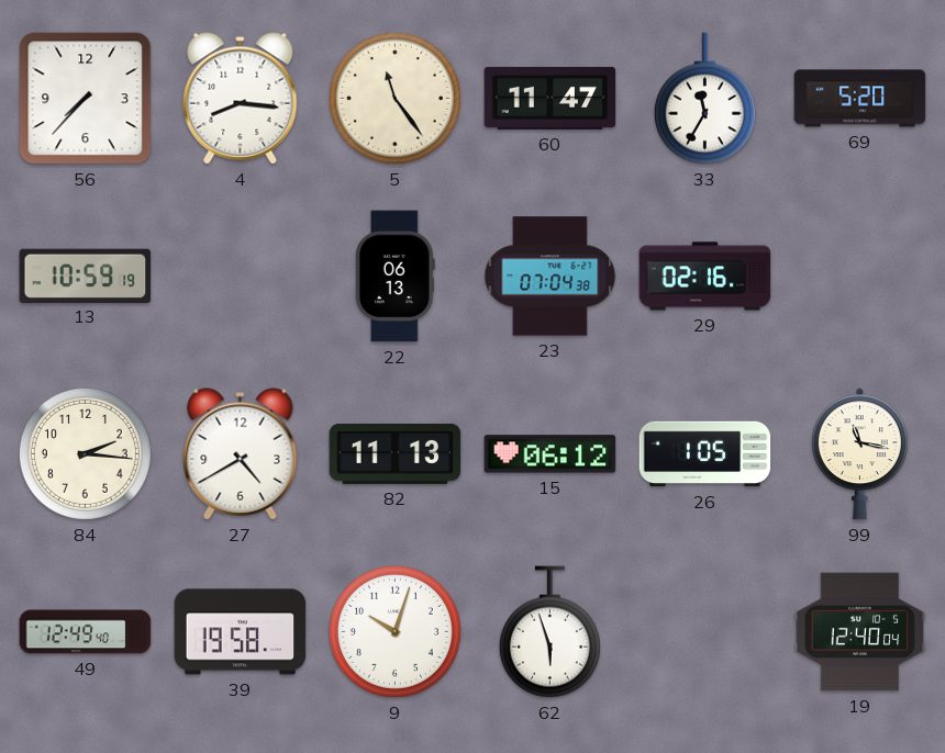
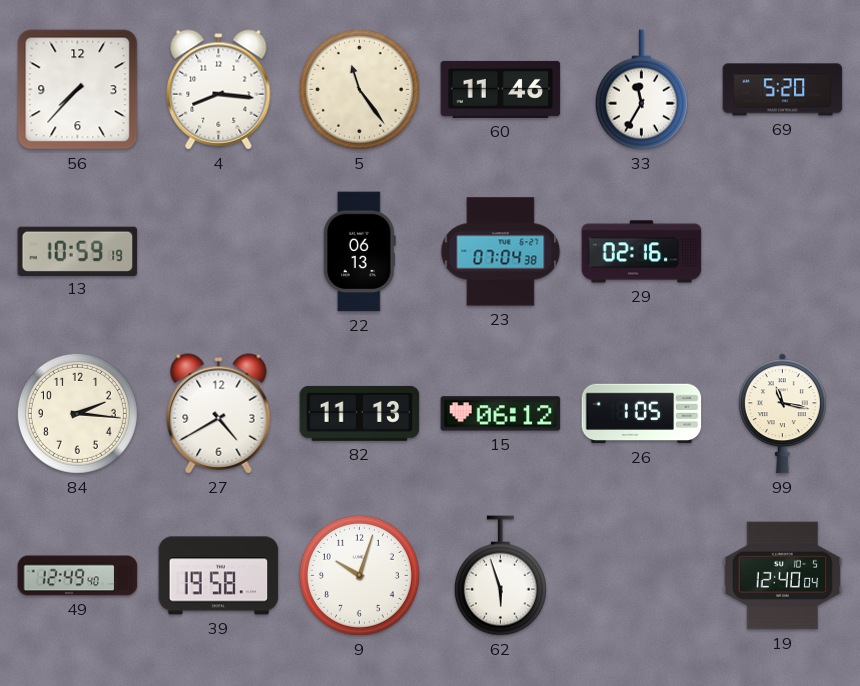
60: 11:47 -> 11:46 (501, 89)
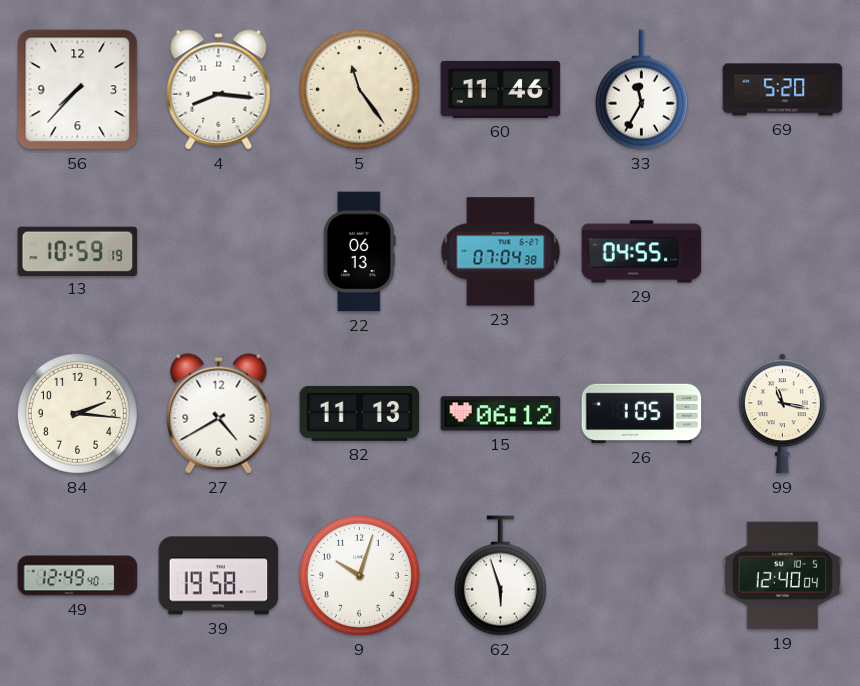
29: 02:16 -> 04:55 (642, 252)
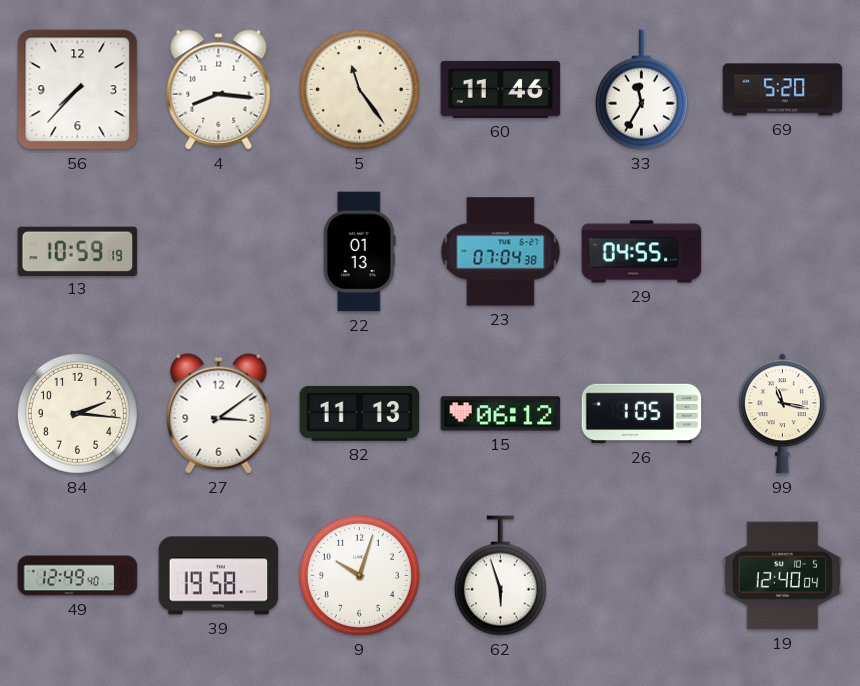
22: 06:13 -> 01:13 (360, 252)
27: 4:40 -> 3:09 (219, 414)
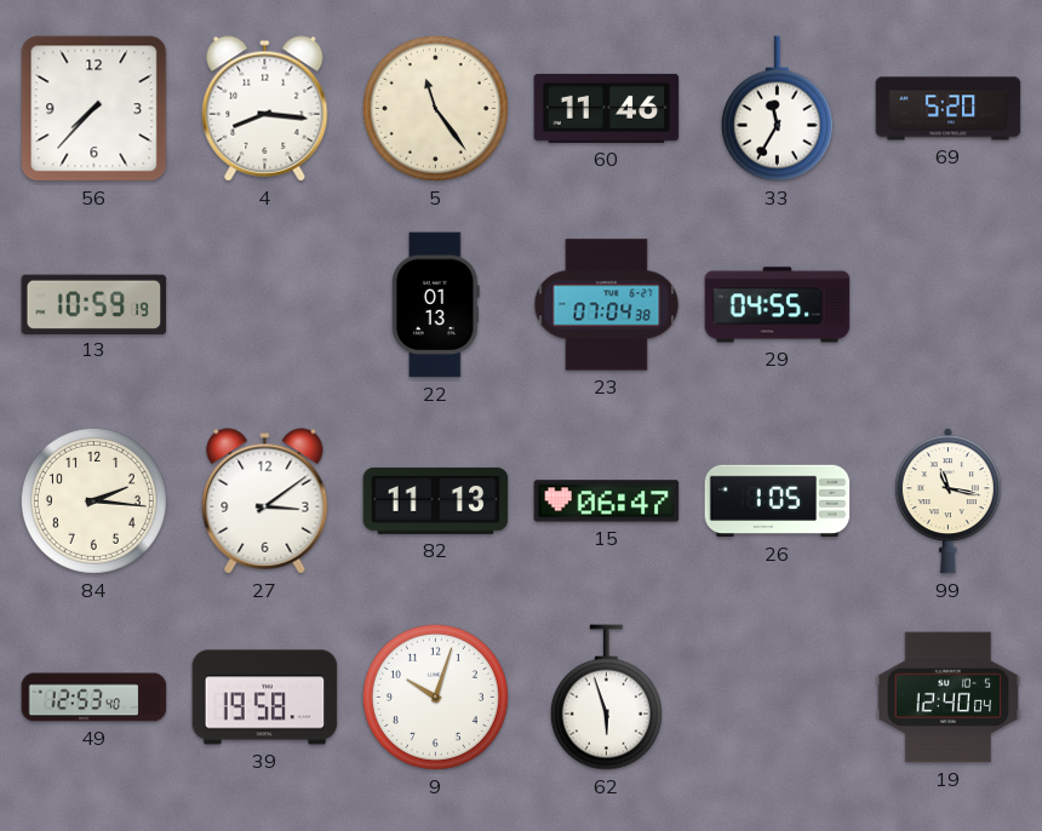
15: 06:12 -> 06:47 (607, 502)
49: 12:49 -> 12:53 (95, 698)
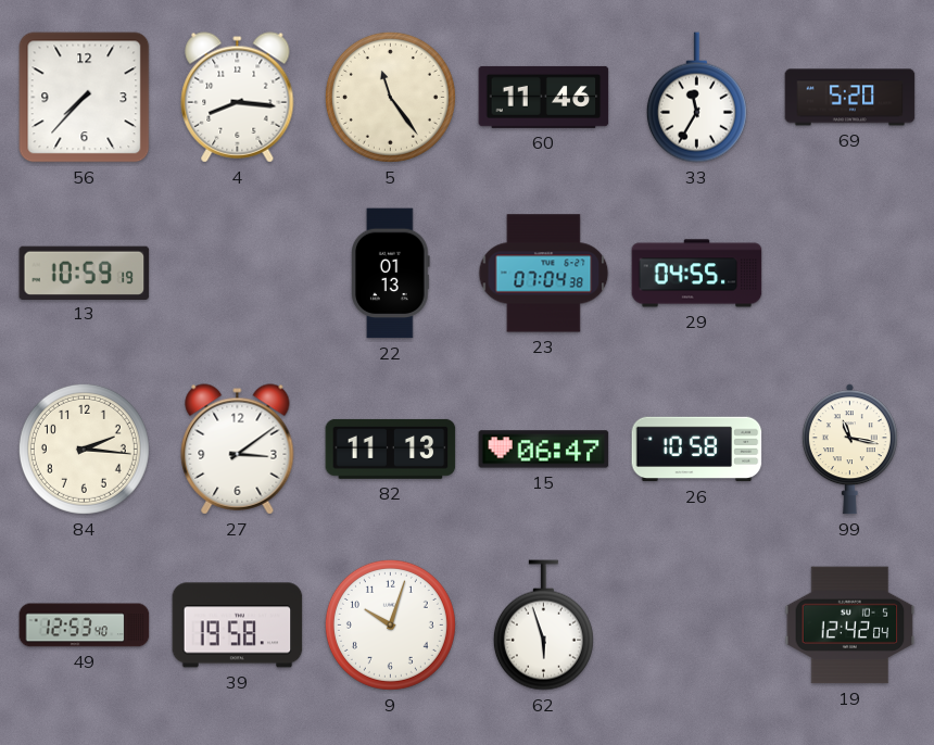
26: 1:05 -> 10:58 (697, 450)
19: 12:40 -> 12:42 (850, 626)
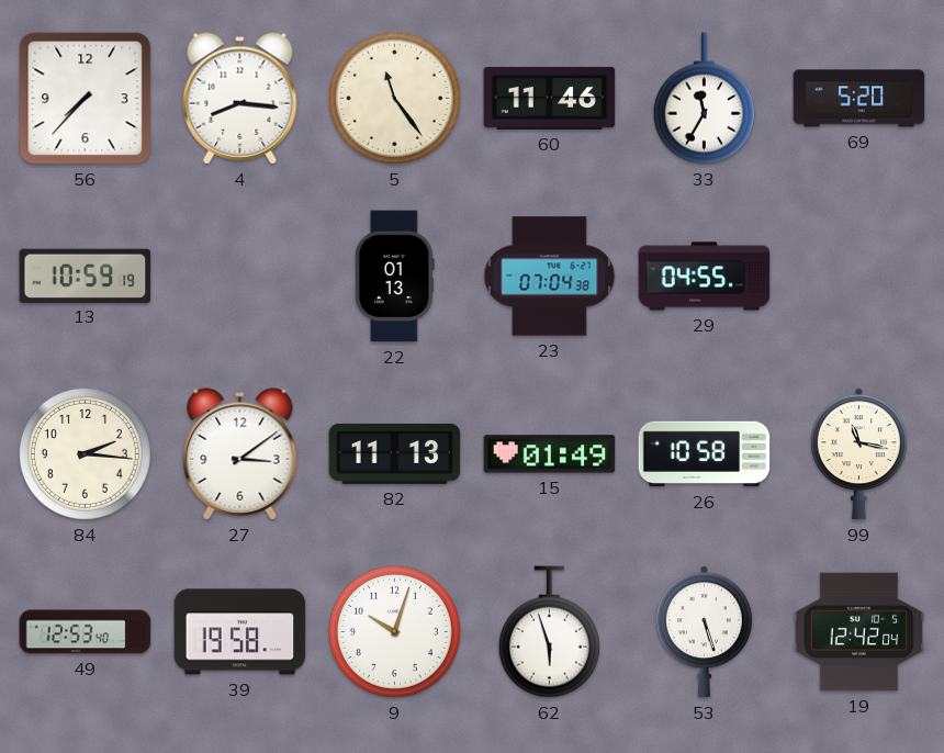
15: 06:47 -> 01:49 (550, 454)
53: none -> 5:27 (704, 632)
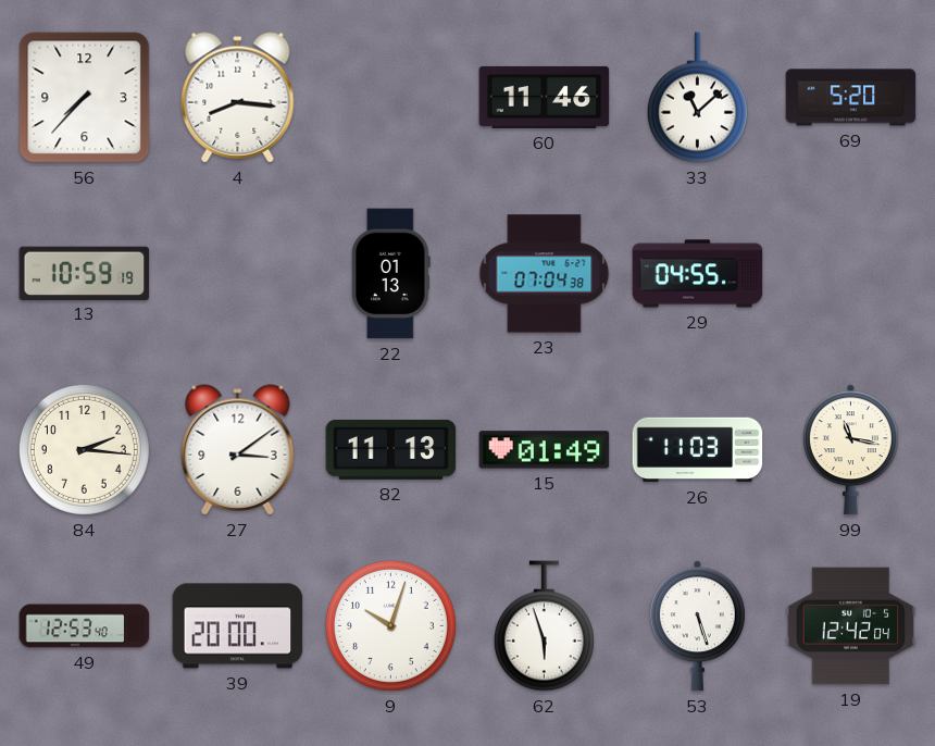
5: 11:24 -> none (394, 98)
33: 11:35 -> 11:08 (697, 98)
26: 10:58 -> 11:03 (698, 450)
39: 19:58 -> 20:00 (238, 626)
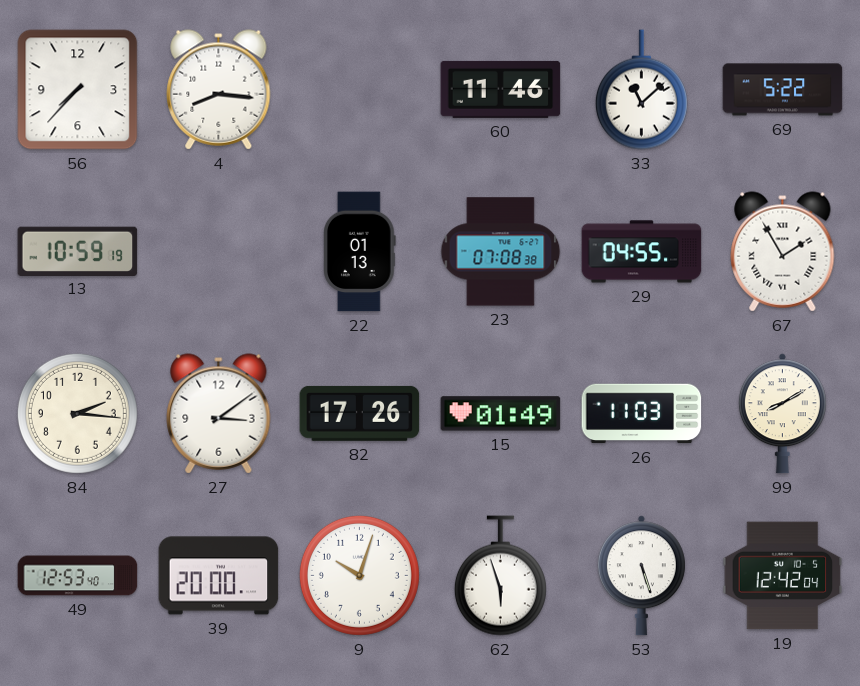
69: 5:20 -> 5:22 (783, 90)
23: 07:04 -> 07:08 (501, 252)
67: none -> 1:55 (783, 252)
82: 11:13 -> 17:26 (360, 413)
99: 11:17 -> 8:10 (782, 414)
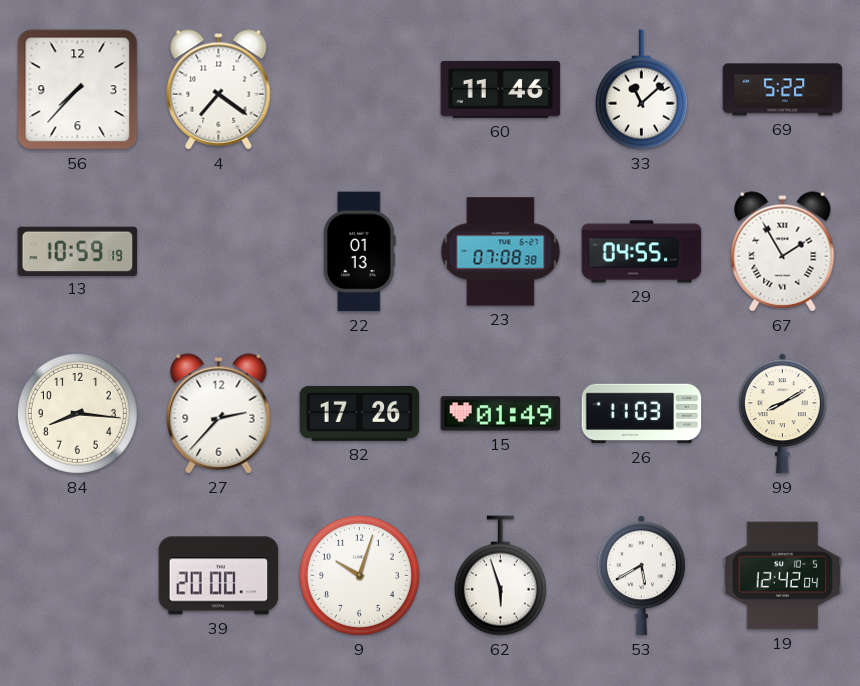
4: 8:16 -> 7:21 (219, 90)
84: 2:16 -> 8:16 (77, 413)
27: 3:09 -> 2:37 (219, 414)
49: 12:53 -> none (78, 576)
53: 5:27 -> 5:40 (641, 576)
